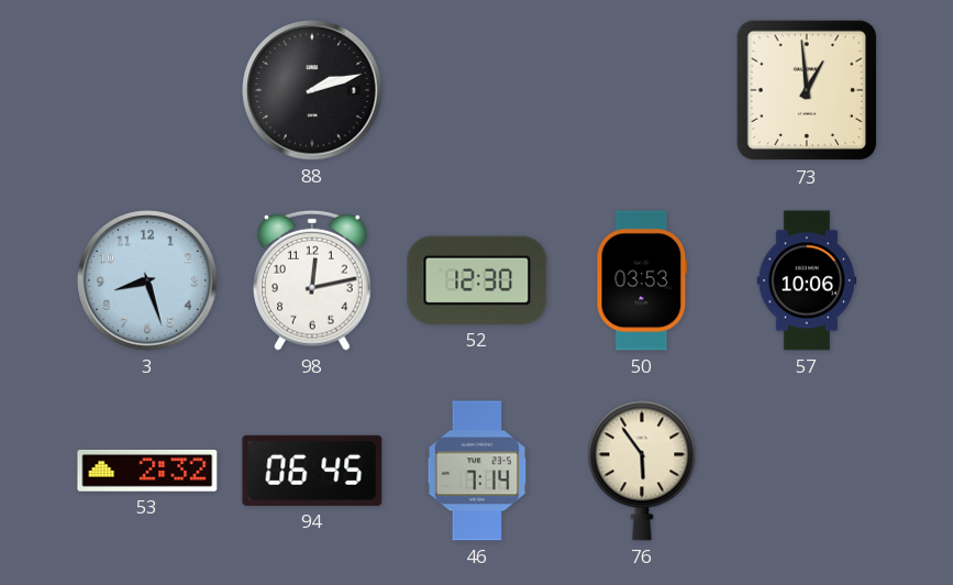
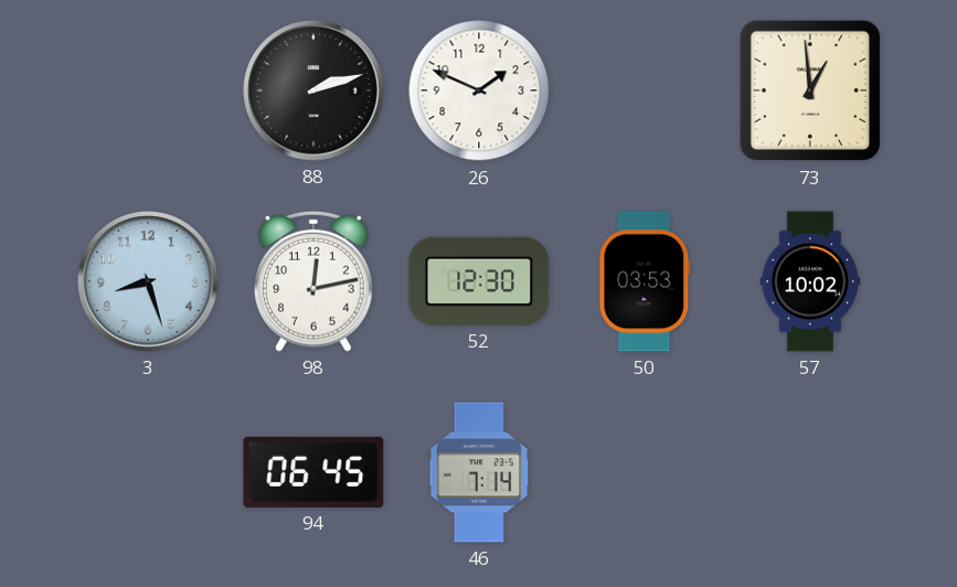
26: none -> 1:49 (479, 90)
57: 10:06 -> 10:02 (810, 281)
53: 2:32 -> none (147, 471)
76: 5:54 -> none (642, 471)
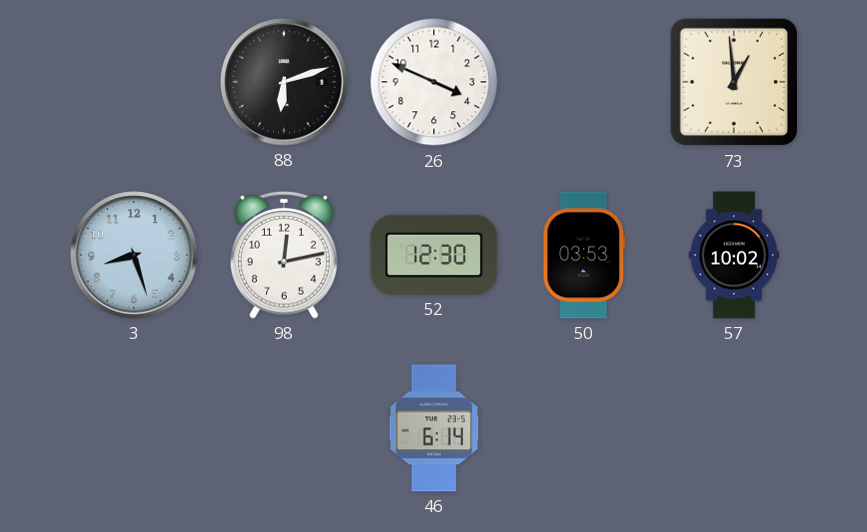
88: 2:12 -> 6:12 (284, 82)
26: 1:49 -> 3:49 (434, 82)
94: 06:45 -> none (313, 472)
46: 7:14 -> 6:14 (434, 428)
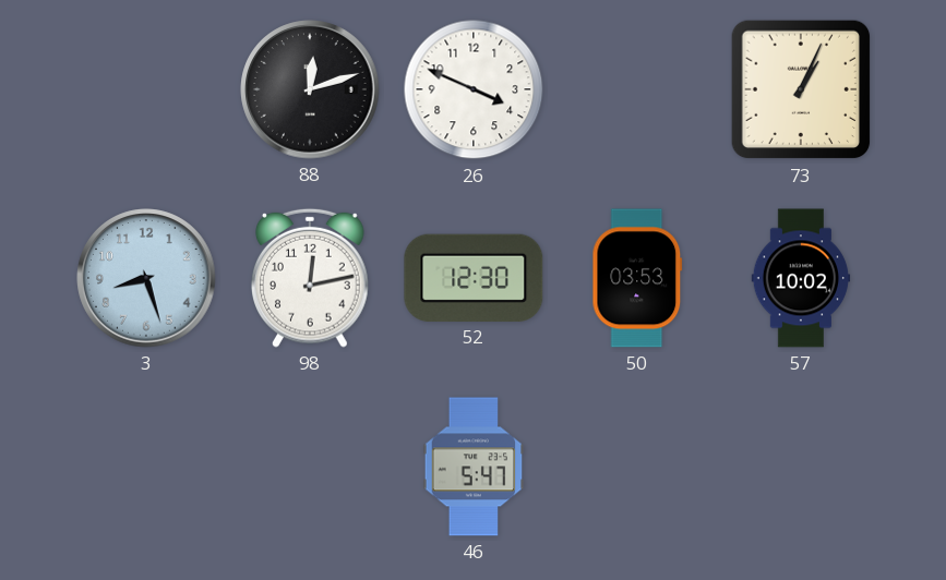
88: 6:12 -> 12:12 (310, 89)
73: 12:59 -> 1:04 (801, 89)
46: 6:14 -> 5:47 (474, 467)
